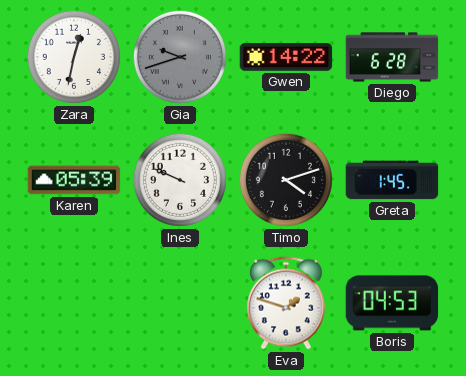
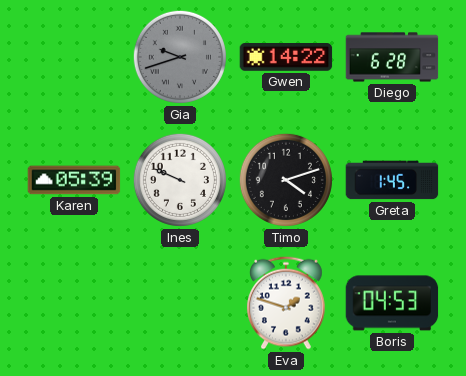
Zara: 12:32 -> none (74, 57)
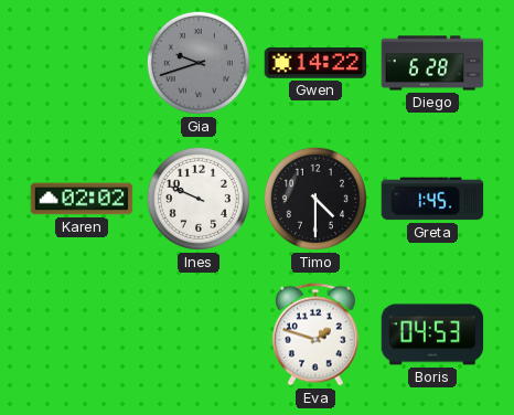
Karen: 05:39 -> 02:02 (82, 199)
Timo: 4:12 -> 4:30 (315, 199)
